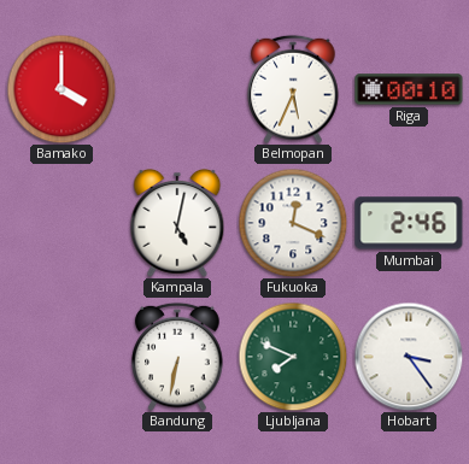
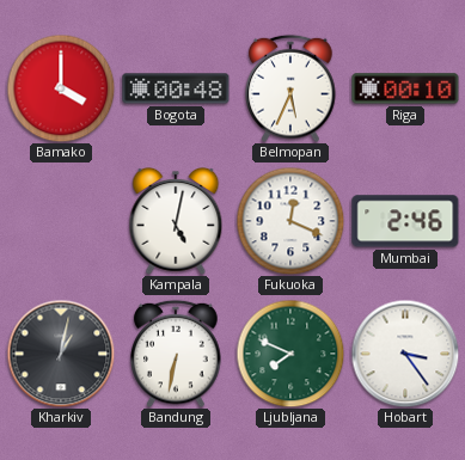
Bogota: none -> 00:48 (176, 88)
Kharkiv: none -> 1:02 (61, 354)
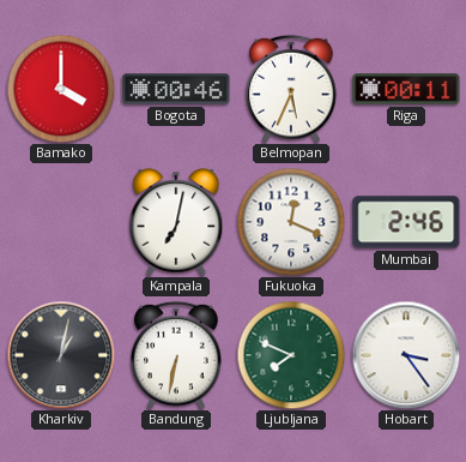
Bogota: 00:48 -> 00:46 (176, 89)
Riga: 00:10 -> 00:11 (406, 89)
Kampala: 5:02 -> 7:02 (176, 222)
